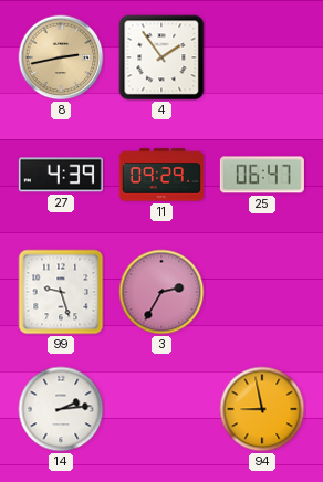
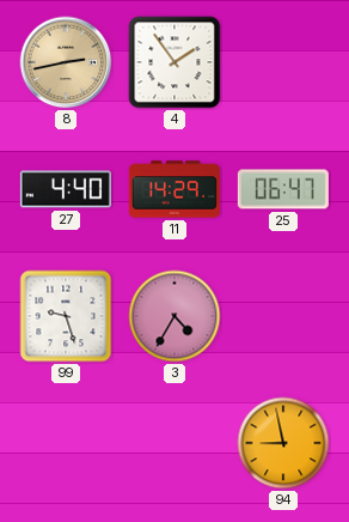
27: 4:39 -> 4:40 (66, 189)
11: 09:29 -> 14:29 (174, 189)
3: 2:35 -> 4:35 (174, 316)
14: 2:14 -> none (61, 409)
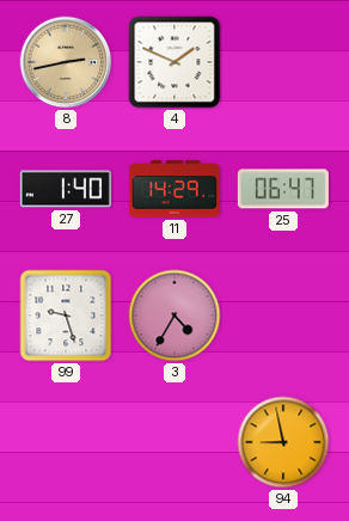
4: 1:54 -> 1:49 (174, 62)
27: 4:40 -> 1:40 (66, 189)
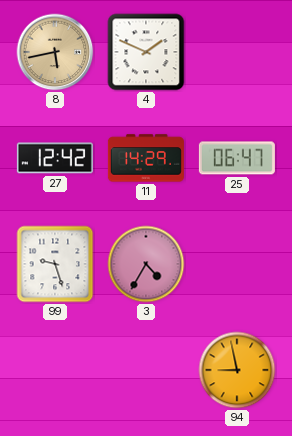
8: 2:43 -> 5:43 (55, 52)
27: 1:40 -> 12:42 (55, 158)
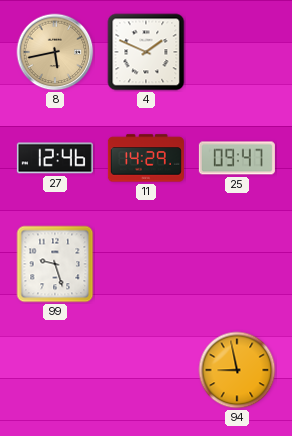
27: 12:42 -> 12:46 (55, 158)
25: 06:47 -> 09:47 (237, 158)
3: 4:35 -> none (146, 264)
